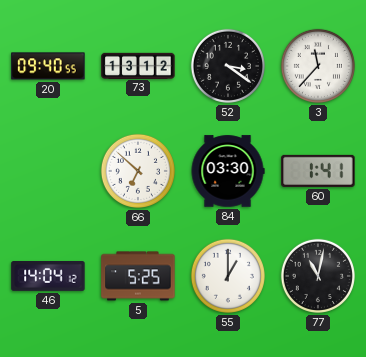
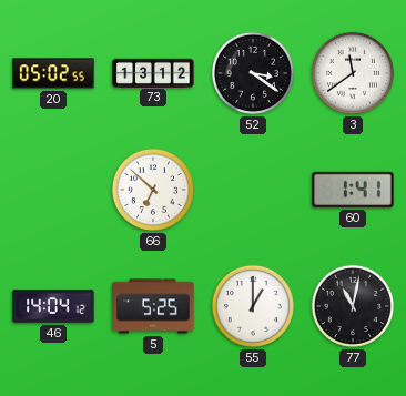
20: 09:40 -> 05:02 (53, 73)
3: 11:37 -> 11:39 (353, 73)
84: 03:30 -> none (228, 171)
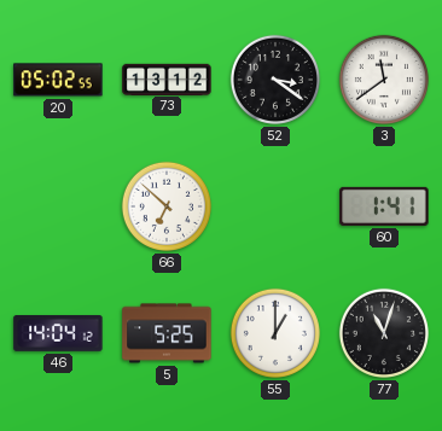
77: 11:02 -> 11:03 (384, 333)
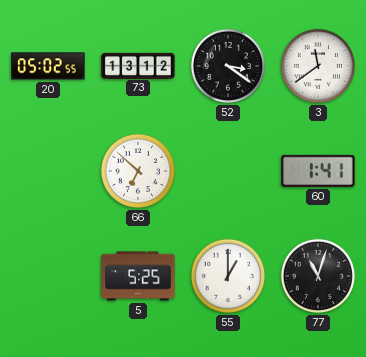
46: 14:04 -> none (58, 334)
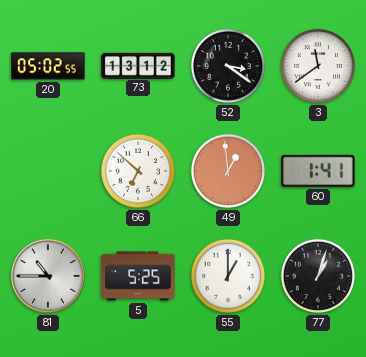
49: none -> 12:59 (228, 171)
81: none -> 10:45 (48, 276)
77: 11:03 -> 1:03 (318, 276)
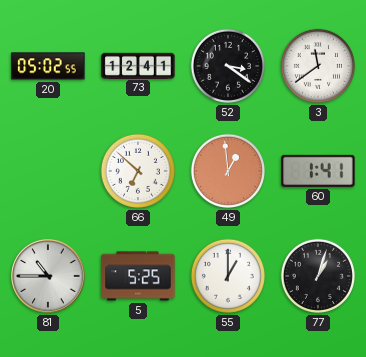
73: 13:12 -> 12:41 (138, 65)
